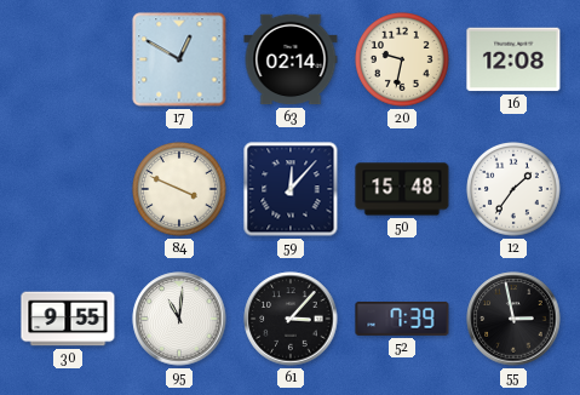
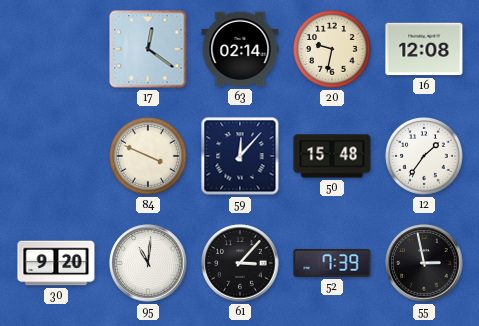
17: 12:50 -> 12:21 (148, 49)
30: 9:55 -> 9:20 (56, 263)
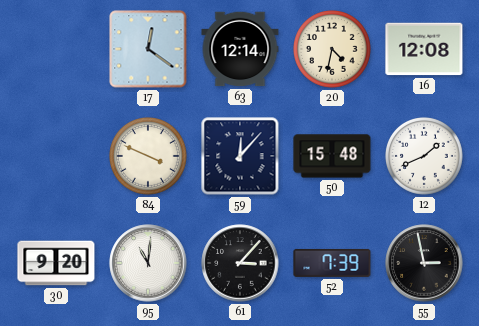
63: 02:14 -> 12:14 (240, 49)
20: 9:32 -> 4:32 (333, 50)
12: 1:36 -> 1:41 (425, 157)
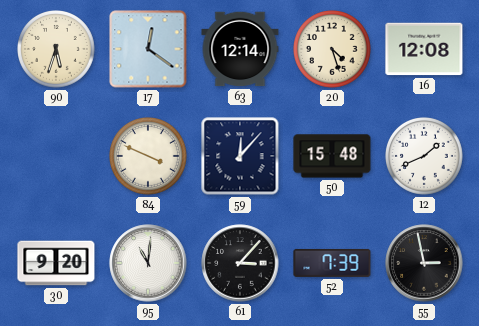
90: none -> 5:33 (57, 50)
20: 4:32 -> 4:27 (333, 50)
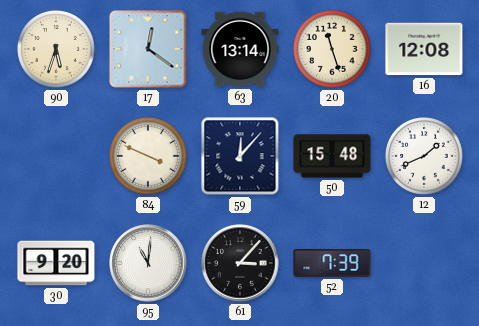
63: 12:14 -> 13:14 (240, 49)
20: 4:27 -> 11:27 (333, 50)
55: 2:58 -> none (424, 263)
